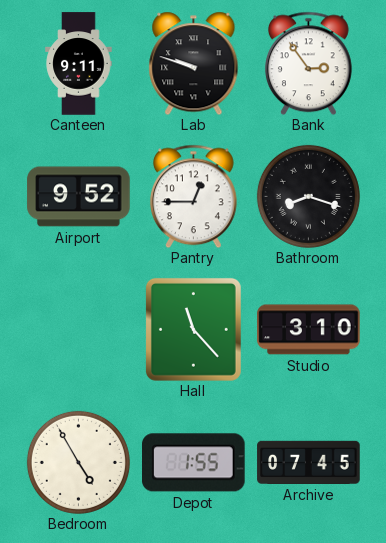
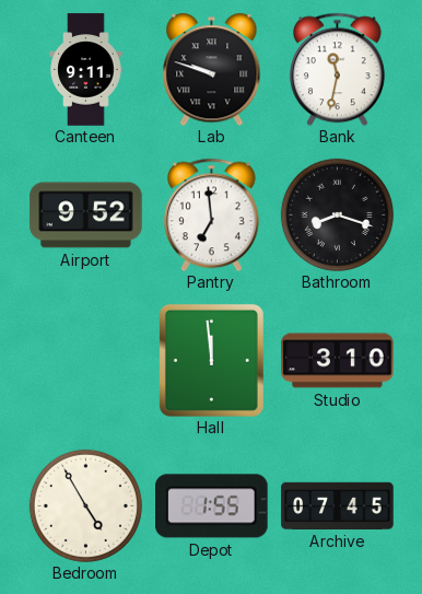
Bank: 2:54 -> 11:32 (337, 69)
Pantry: 12:45 -> 6:59 (211, 214)
Hall: 11:23 -> 11:59 (211, 360)
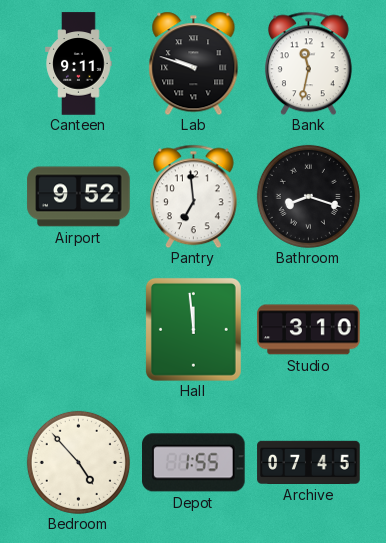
Bedroom: 4:55 -> 4:53 (78, 462)
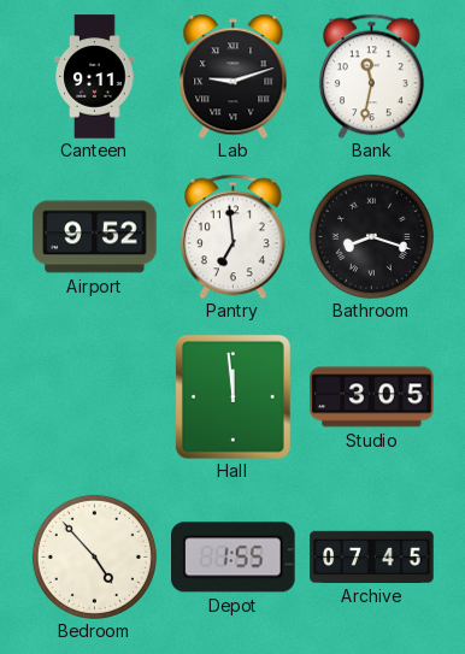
Lab: 9:48 -> 9:12 (234, 76)
Studio: 3:10 -> 3:05 (372, 397)
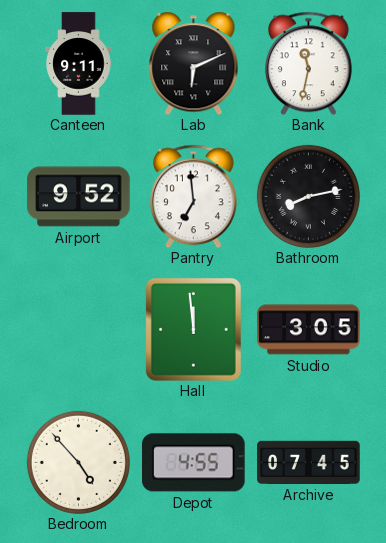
Lab: 9:12 -> 6:11 (194, 63)
Bathroom: 8:18 -> 8:13 (308, 196)
Depot: 1:55 -> 4:55 (194, 463)
